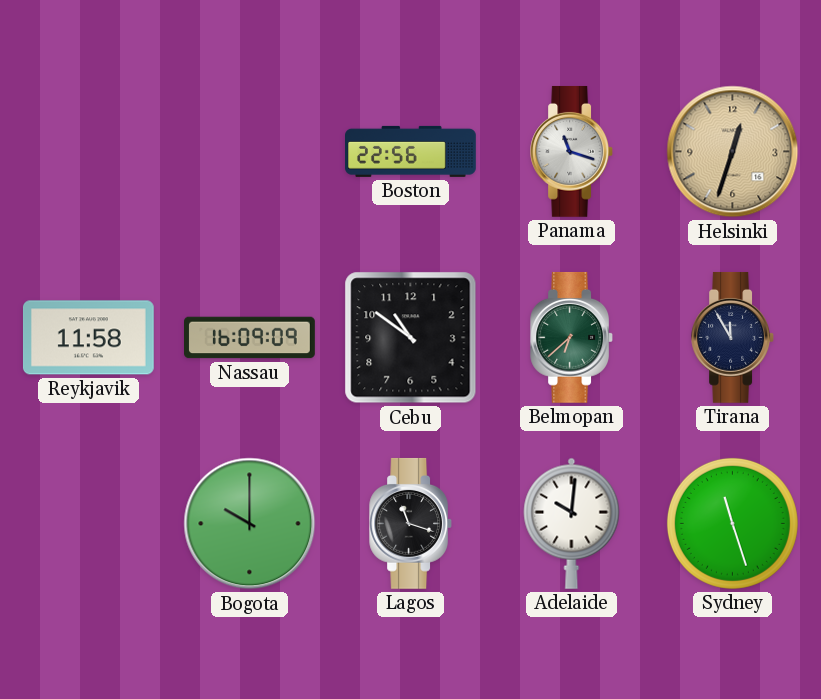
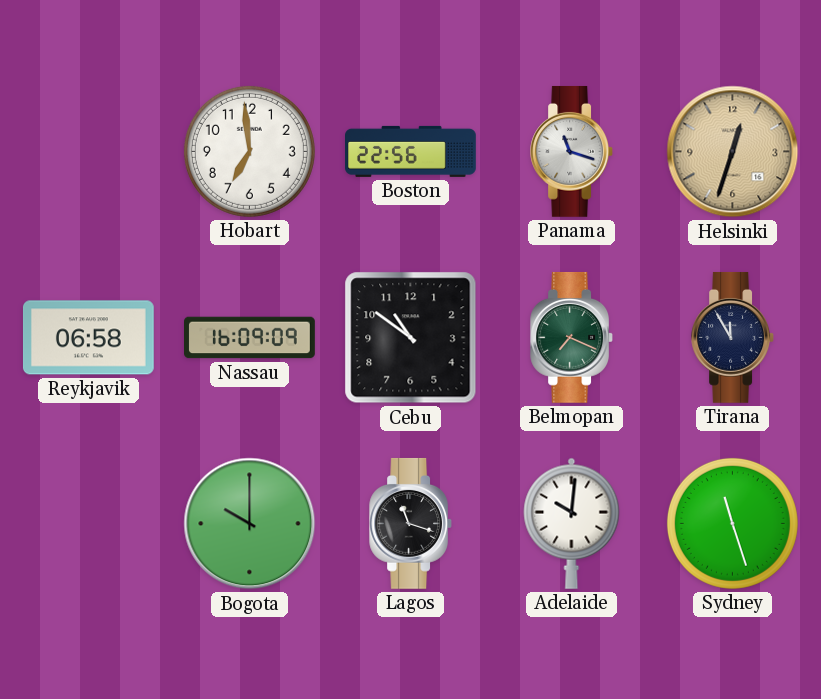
Hobart: none -> 6:59 (249, 151)
Reykjavik: 11:58 -> 06:58 (88, 338)
Belmopan: 6:38 -> 7:19 (571, 337)
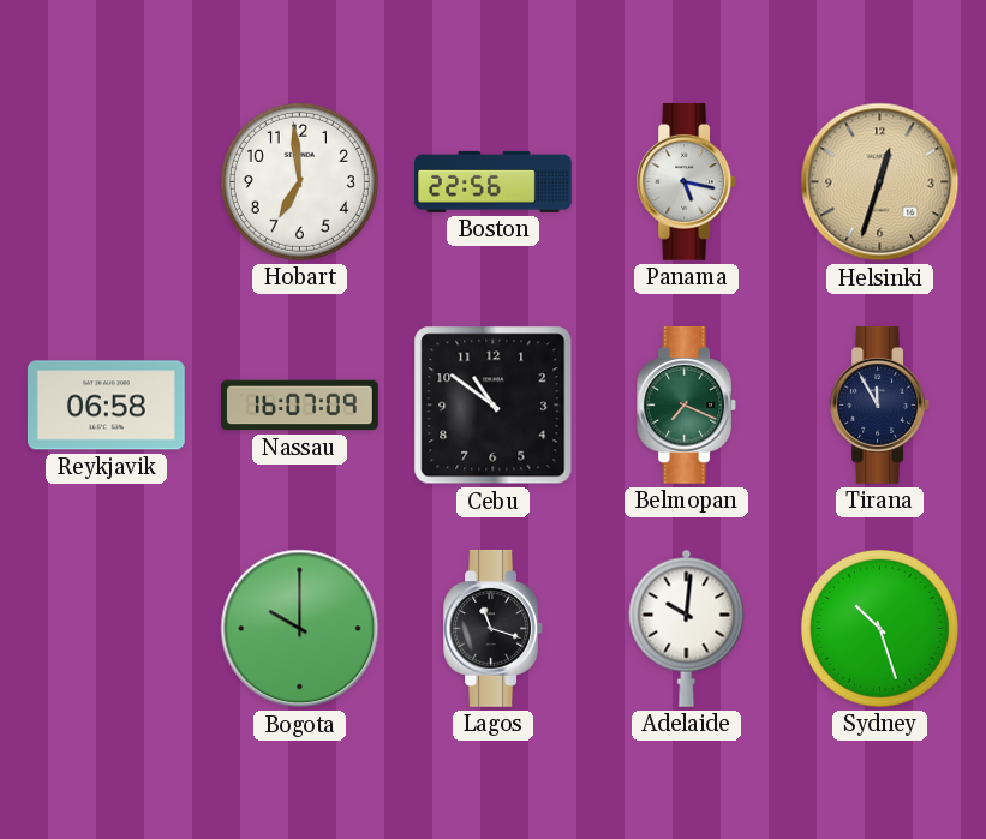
Panama: 11:18 -> 5:17 (686, 181)
Nassau: 16:09 -> 16:07 (300, 406)
Sydney: 11:27 -> 10:27 (879, 628)
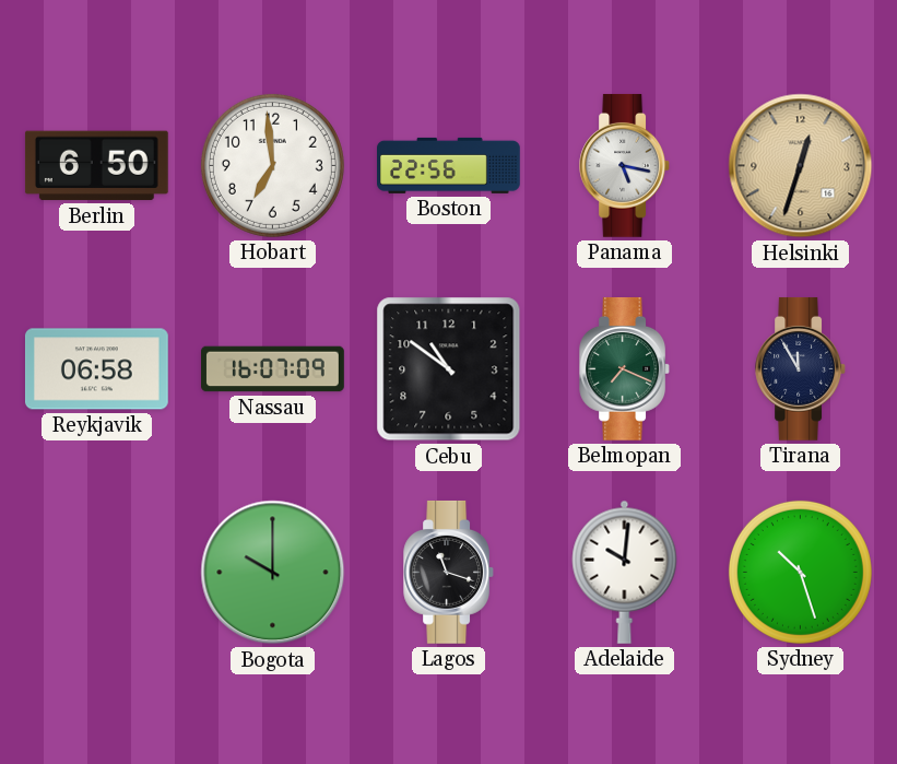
Berlin: none -> 6:50 (96, 166)
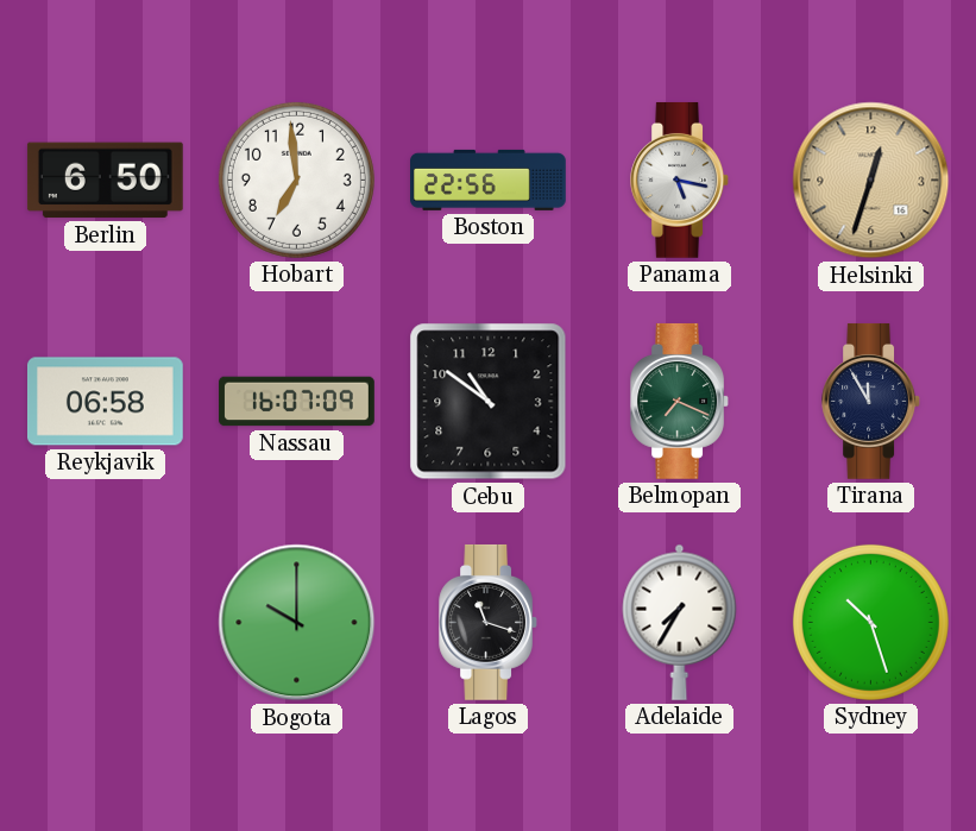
Adelaide: 10:01 -> 7:35 (680, 622)
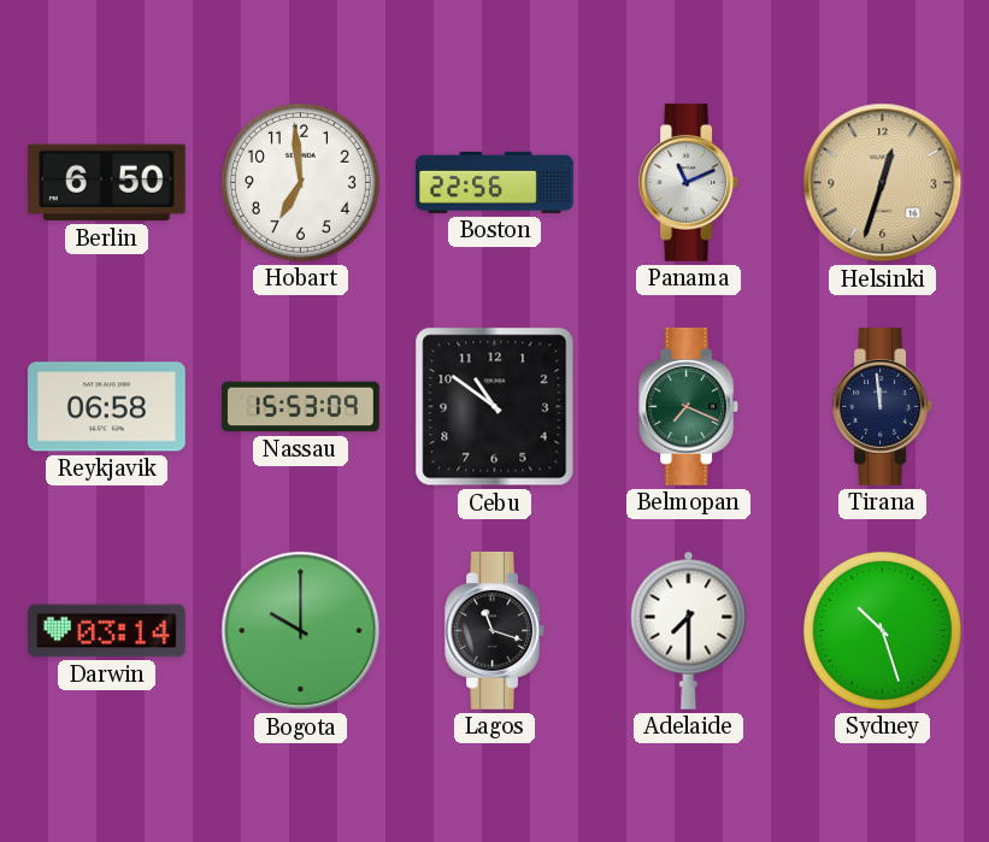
Panama: 5:17 -> 11:11 (688, 182)
Nassau: 16:07 -> 15:53 (301, 407)
Tirana: 11:55 -> 11:59 (882, 406)
Darwin: none -> 03:14 (106, 631)
Adelaide: 7:35 -> 7:30 (689, 630)
